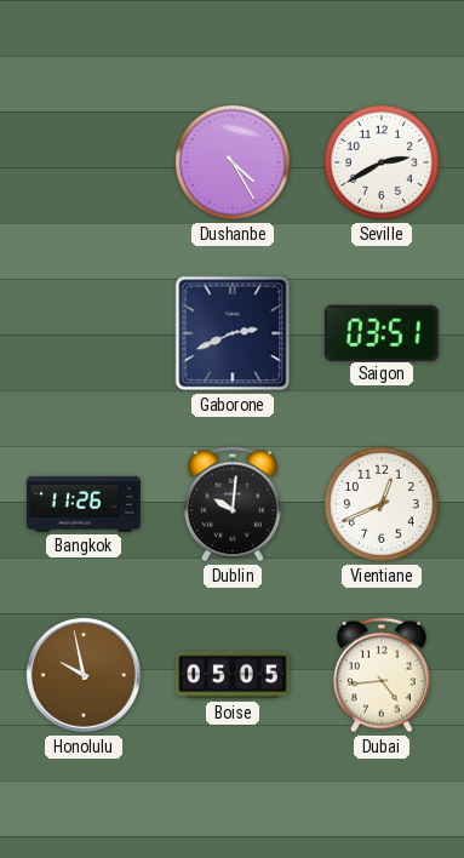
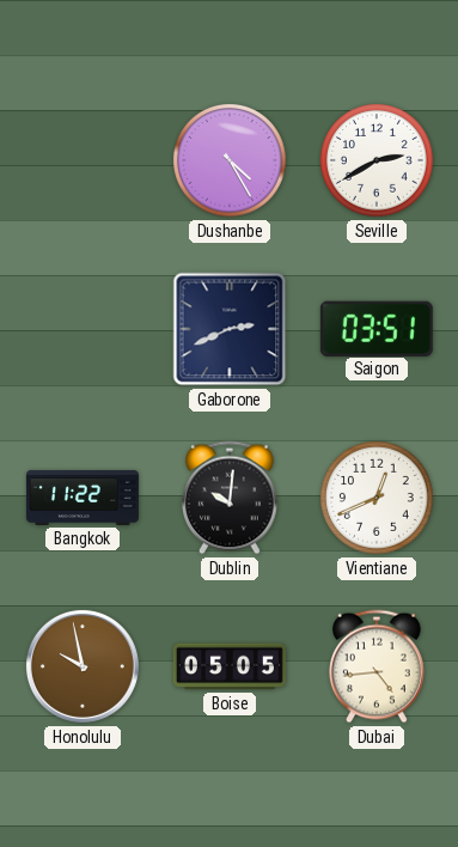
Bangkok: 11:26 -> 11:22 (83, 498)
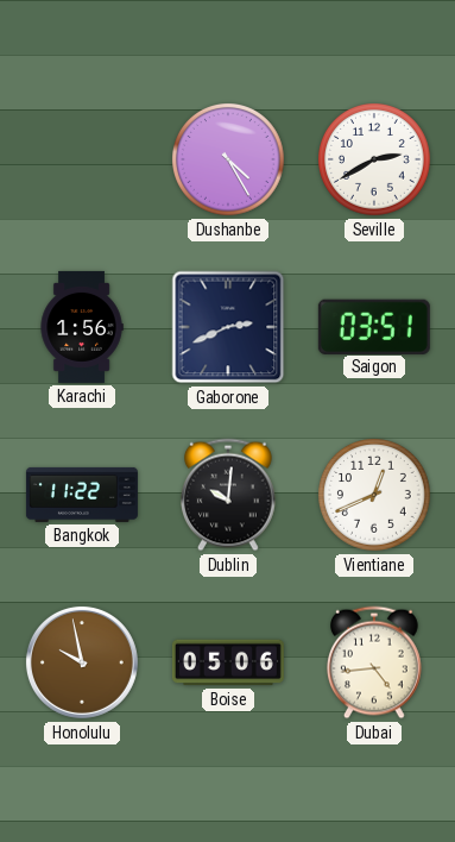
Karachi: none -> 1:56 (82, 327)
Boise: 05:05 -> 05:06 (228, 662)
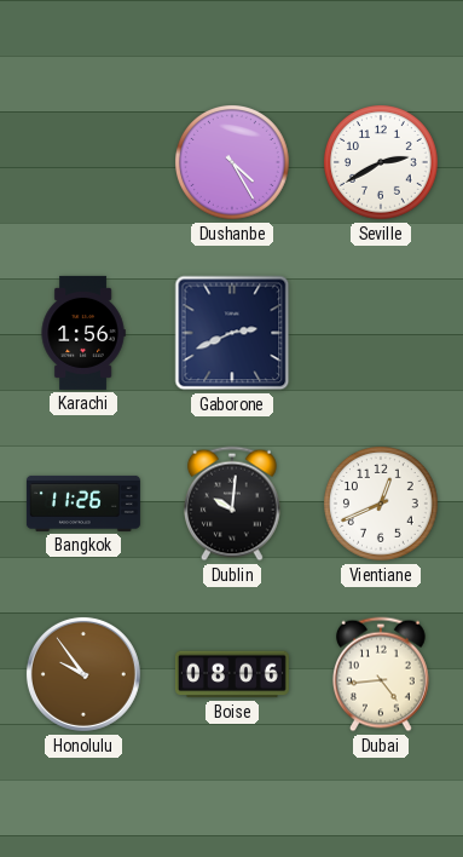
Saigon: 03:51 -> none (374, 326)
Bangkok: 11:22 -> 11:26 (83, 504)
Honolulu: 9:58 -> 9:54 (83, 674)
Boise: 05:06 -> 08:06 (232, 674)
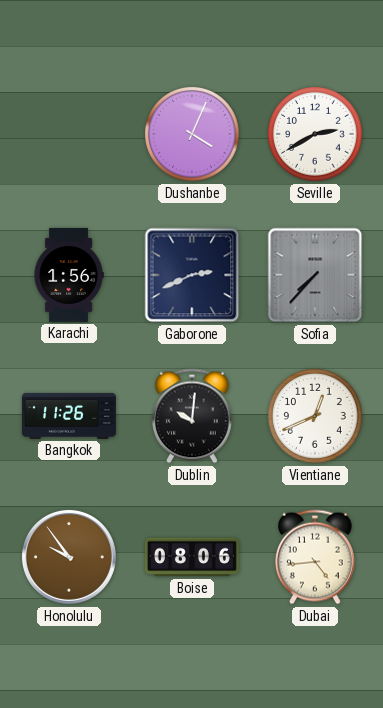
Dushanbe: 4:25 -> 4:04 (193, 135)
Sofia: none -> 7:37 (315, 275)
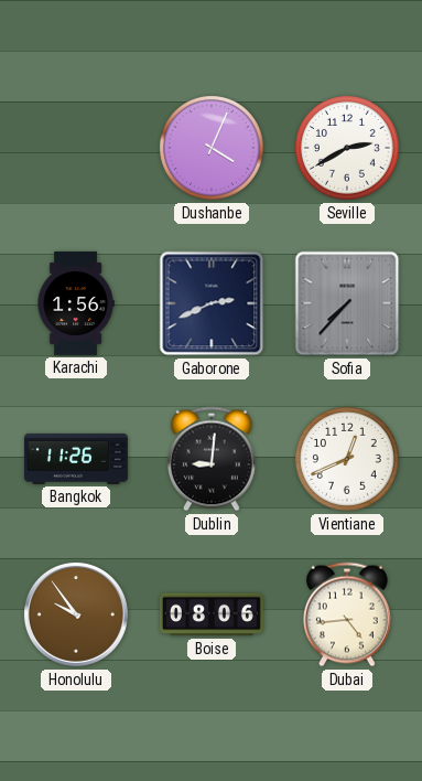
Dublin: 10:01 -> 9:01 (213, 459)
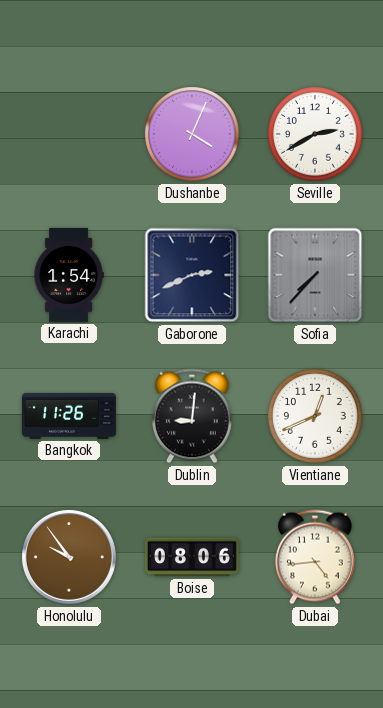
Karachi: 1:56 -> 1:54 (69, 275)
